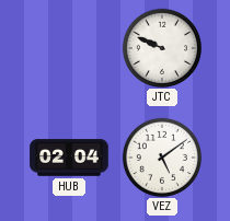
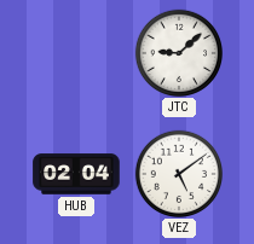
JTC: 9:49 -> 9:08 (178, 52)
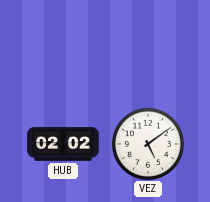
JTC: 9:08 -> none (178, 52)
HUB: 02:04 -> 02:02 (63, 144)
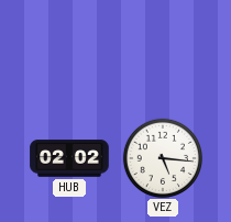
VEZ: 5:09 -> 5:16 (162, 157)
